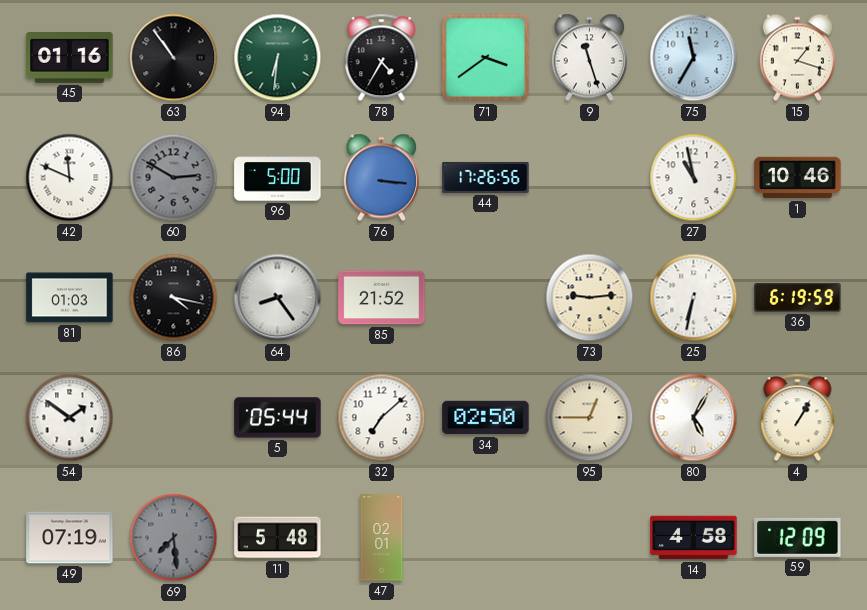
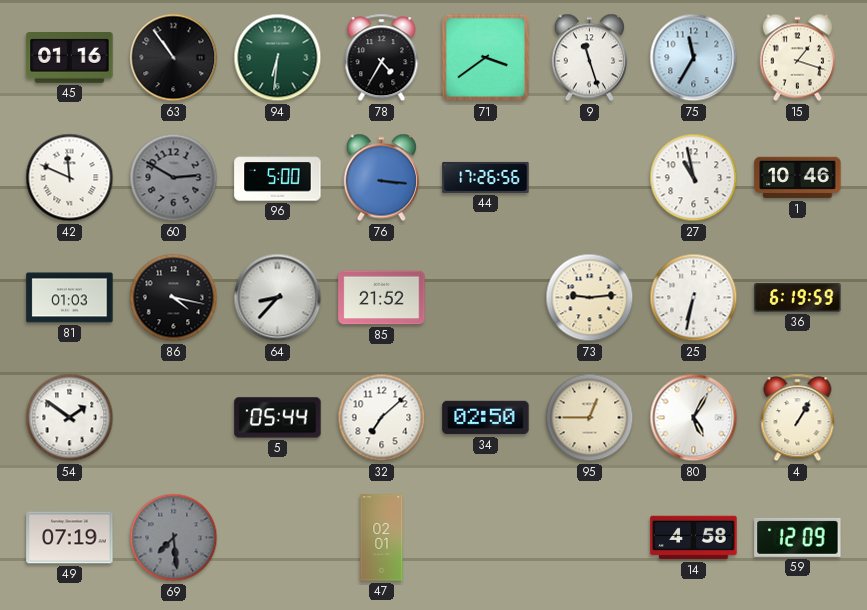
64: 8:24 -> 8:37 (278, 298)
11: 5:48 -> none (278, 538)
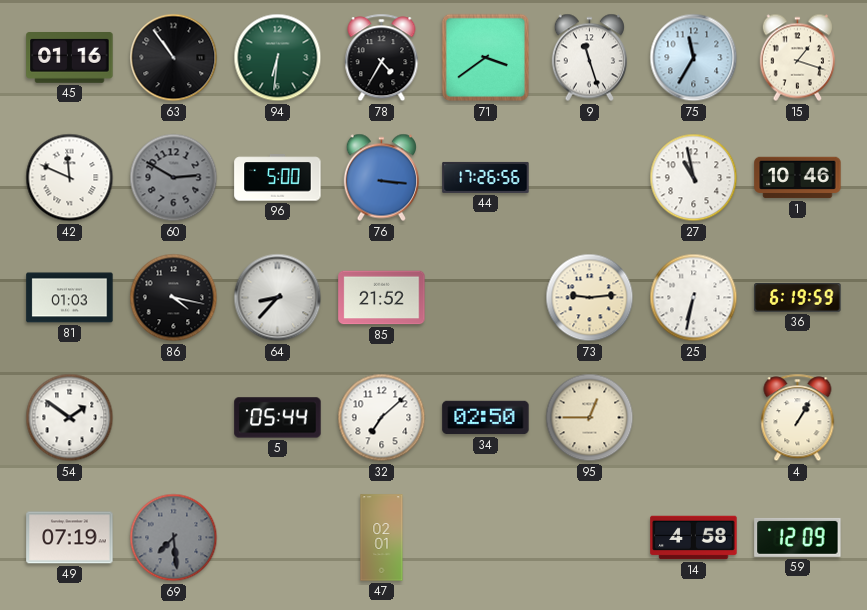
80: 5:05 -> none (694, 418)
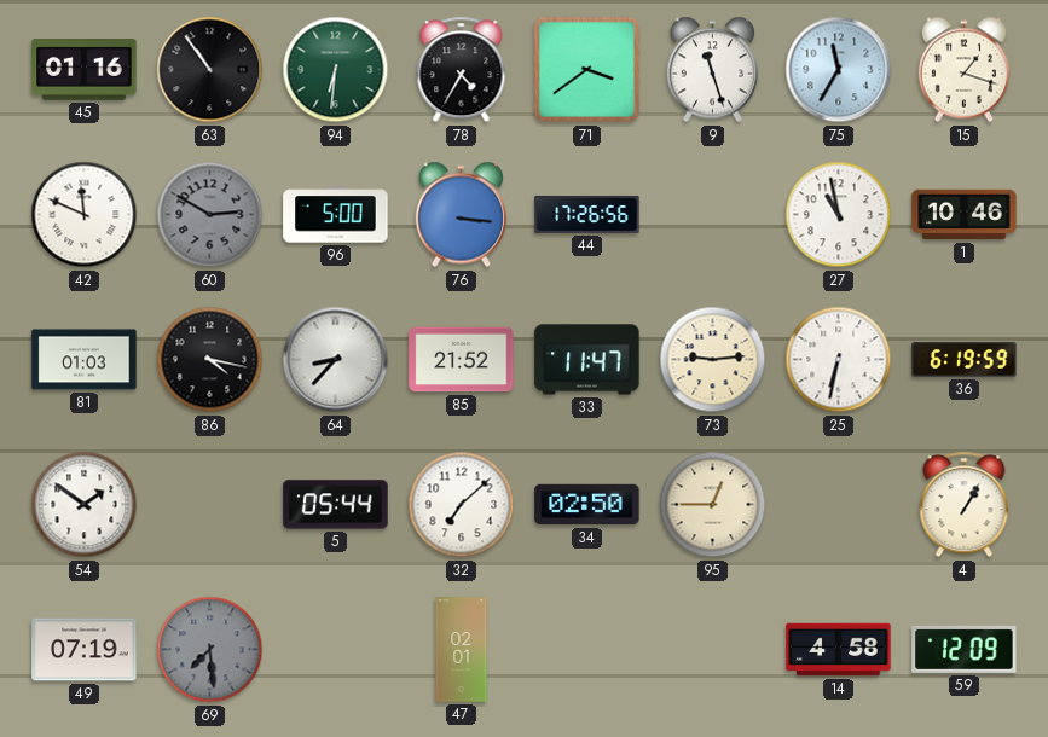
33: none -> 11:47 (587, 360)
